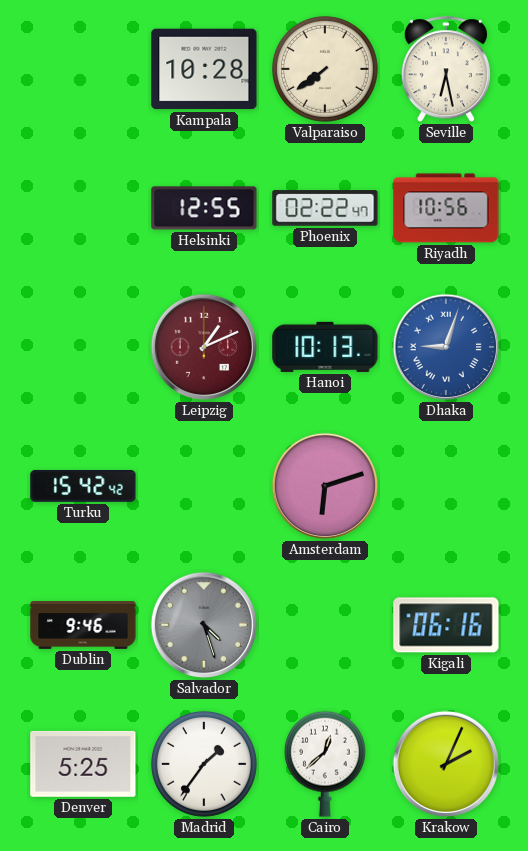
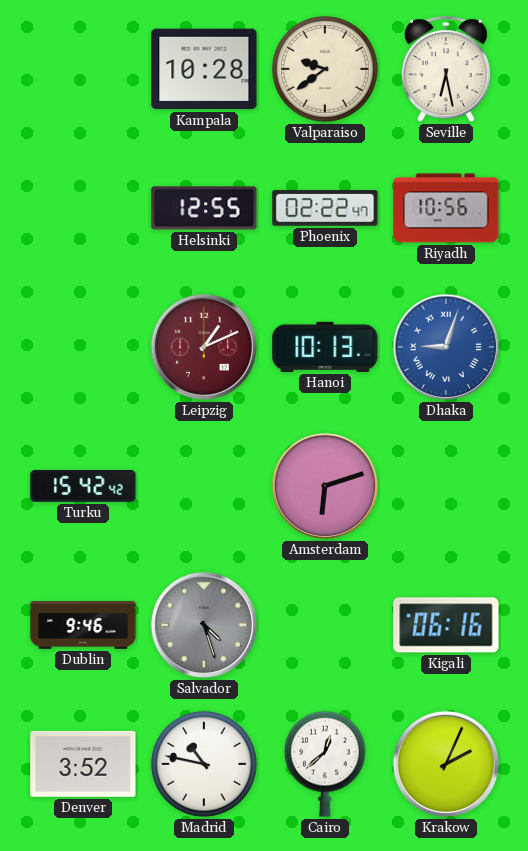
Valparaiso: 7:39 -> 9:39 (325, 69)
Denver: 5:25 -> 3:52 (83, 764)
Madrid: 1:36 -> 10:47 (204, 764)
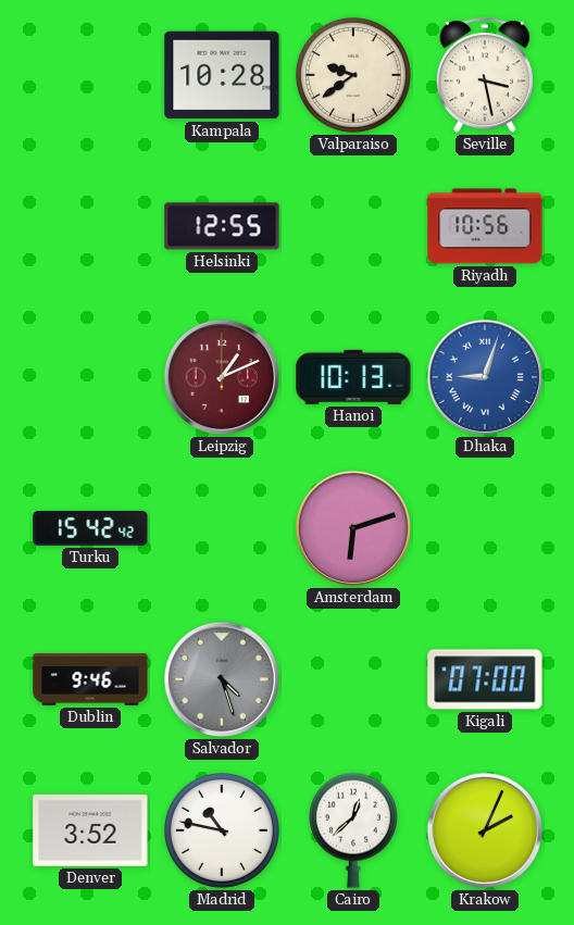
Seville: 6:28 -> 3:28 (485, 76)
Phoenix: 02:22 -> none (325, 208)
Kigali: 06:16 -> 07:00 (485, 679)
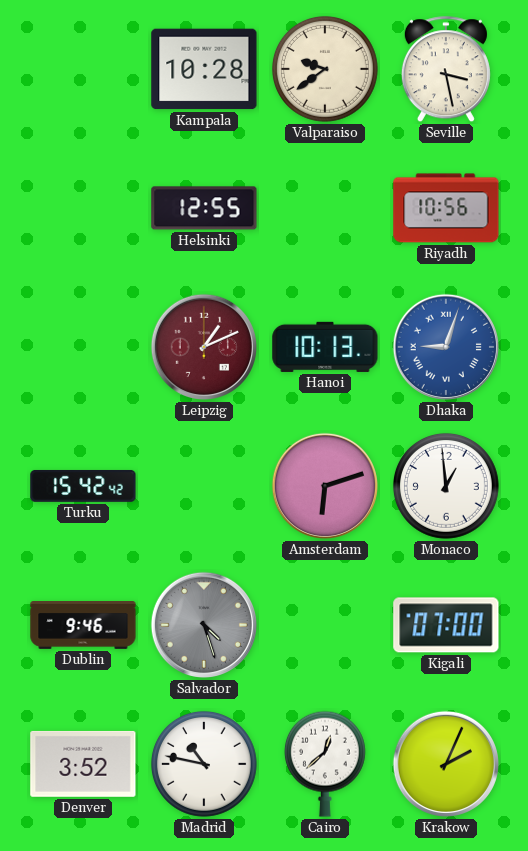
Monaco: none -> 12:59 (446, 486)
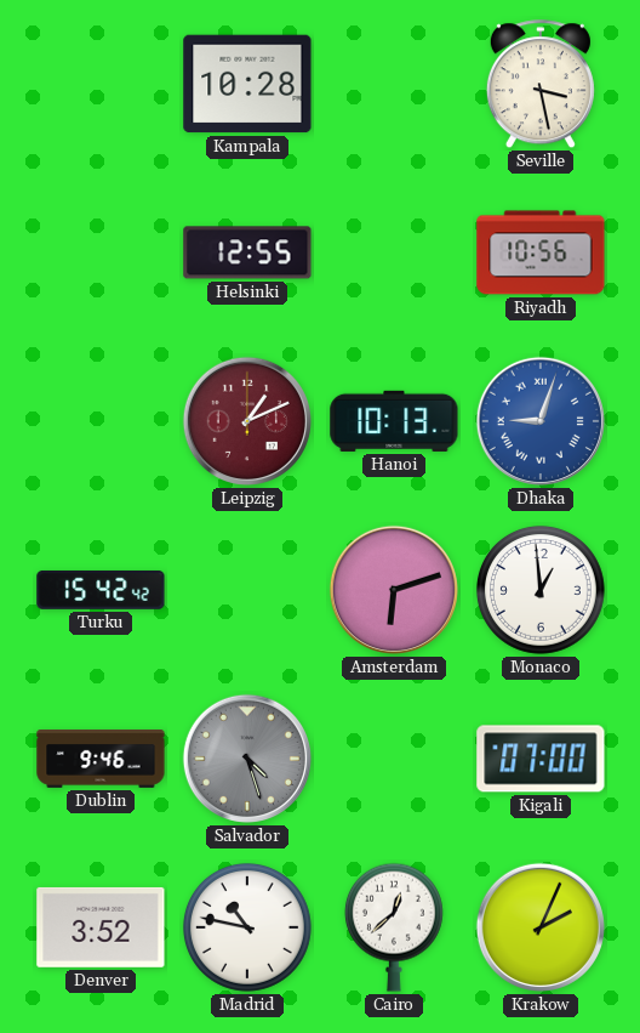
Valparaiso: 9:39 -> none (325, 69)
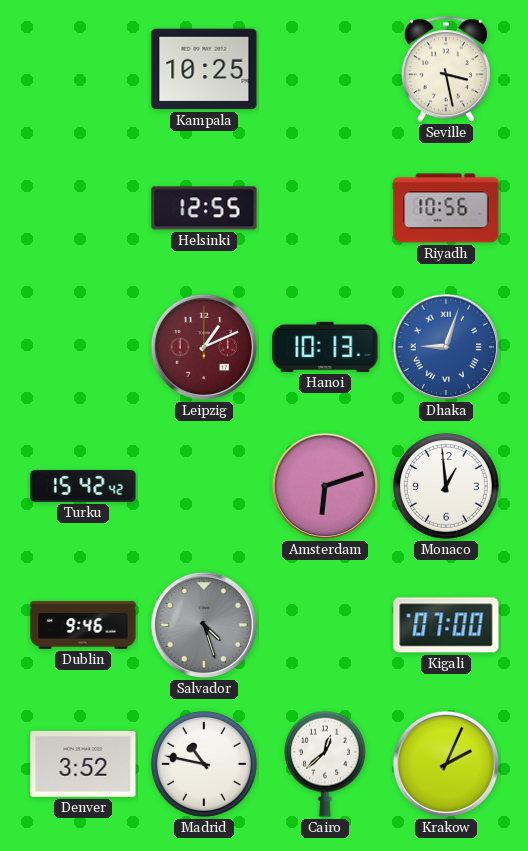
Kampala: 10:28 -> 10:25 (204, 69)
